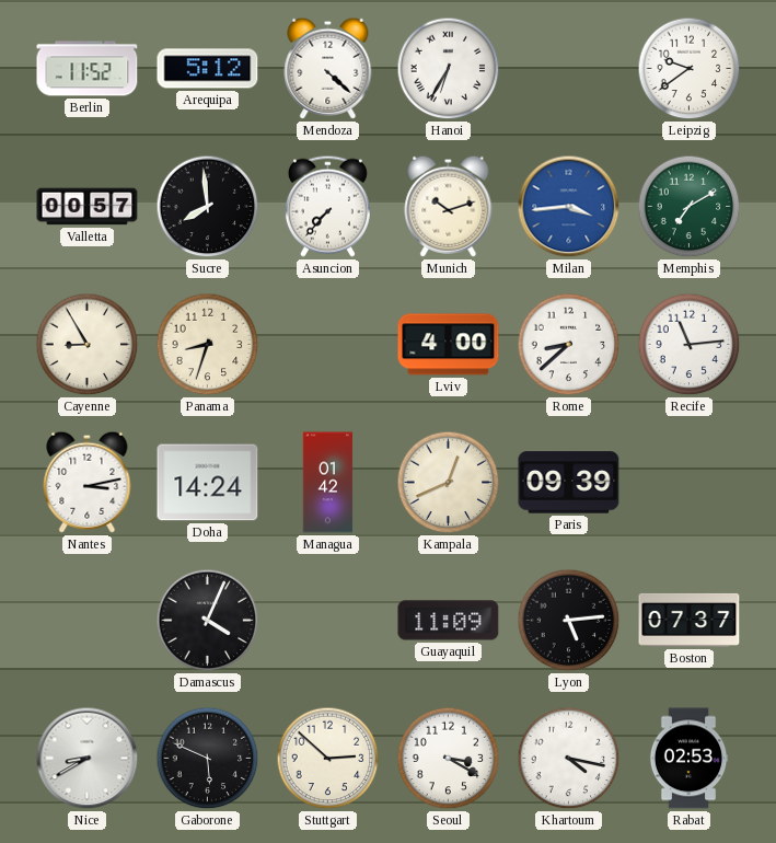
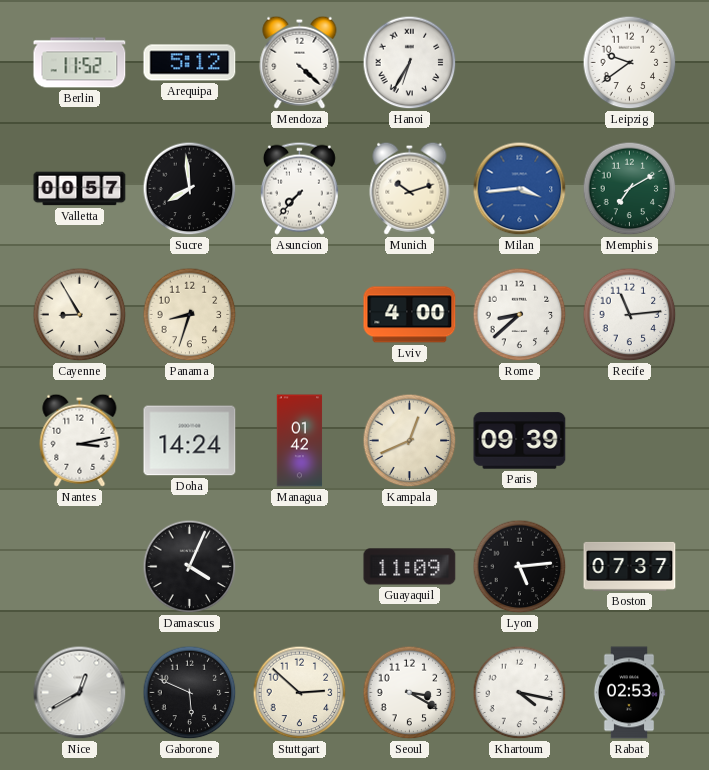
Nice: 8:40 -> 12:40 (80, 693)
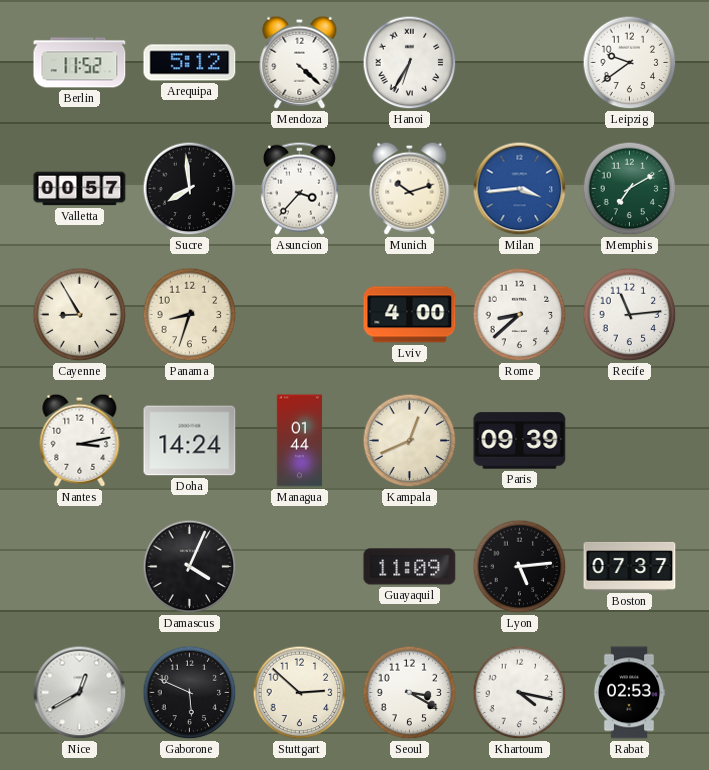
Asuncion: 7:37 -> 3:37 (299, 188)
Managua: 01:42 -> 01:44 (300, 441)
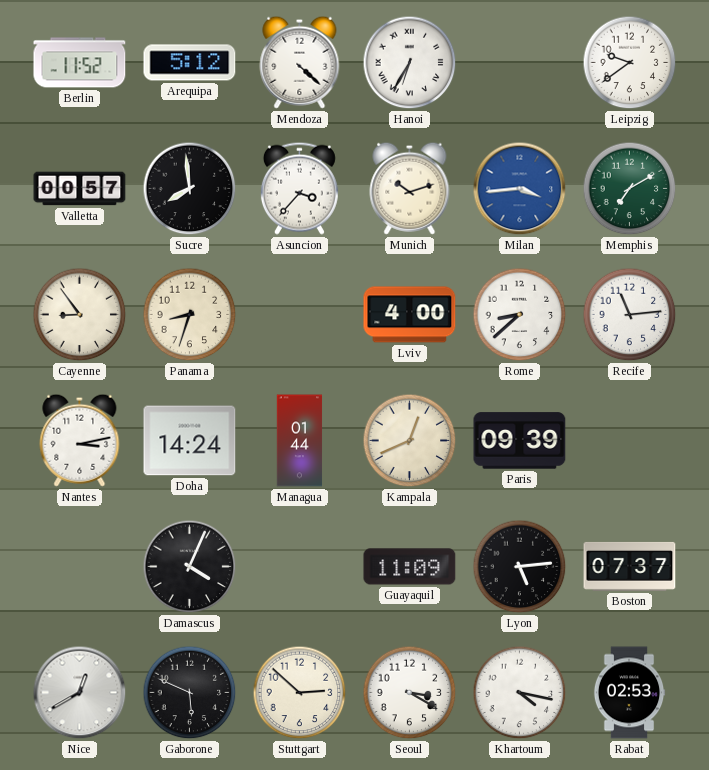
Cayenne: 8:55 -> 8:54 (80, 315)
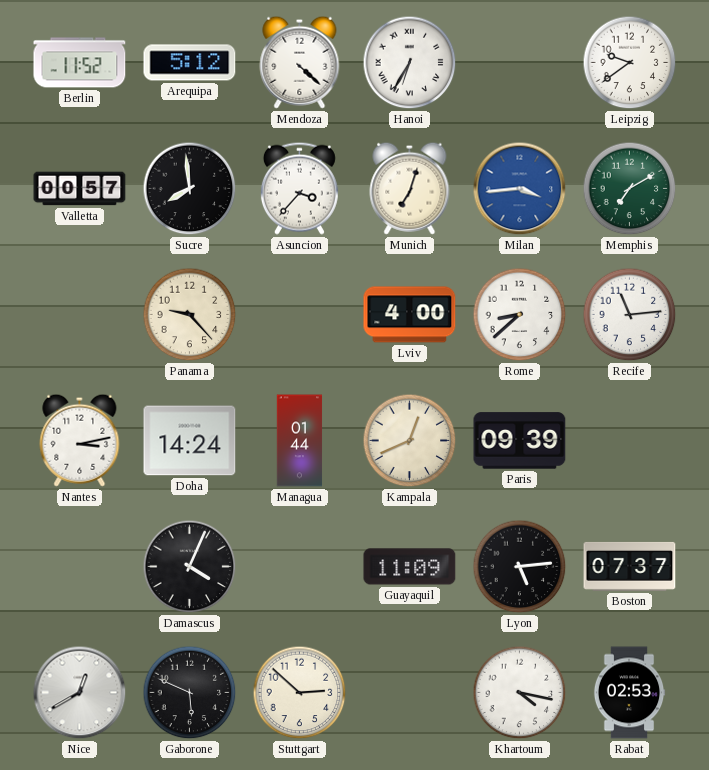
Munich: 10:12 -> 7:03 (410, 188)
Cayenne: 8:54 -> none (80, 315)
Panama: 8:33 -> 9:23 (190, 315)
Seoul: 3:20 -> none (410, 693)
